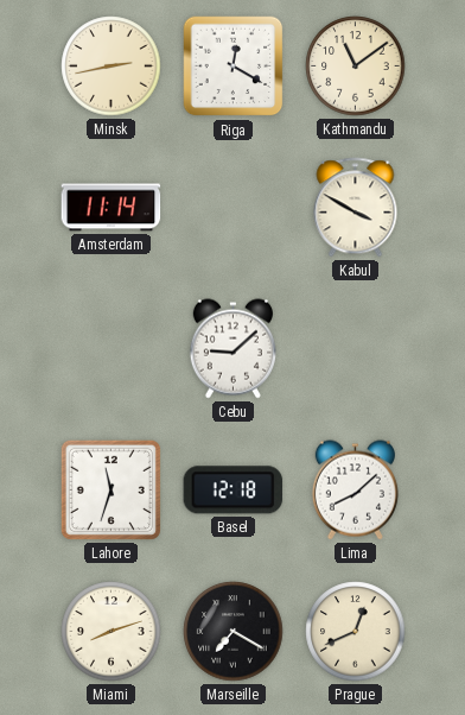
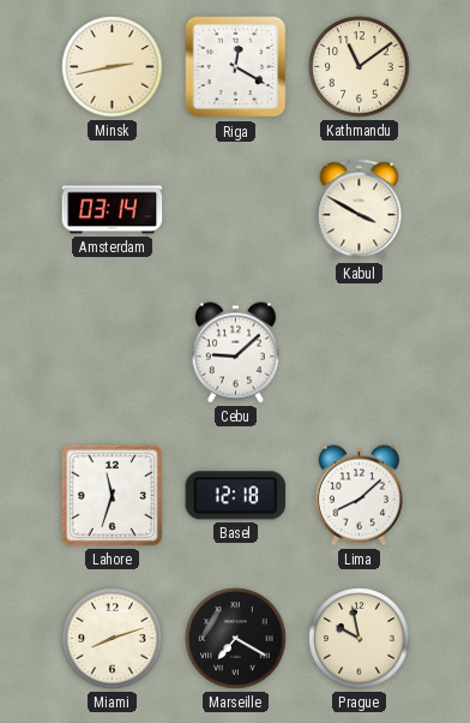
Amsterdam: 11:14 -> 03:14 (113, 210)
Prague: 12:41 -> 9:58 (360, 639)
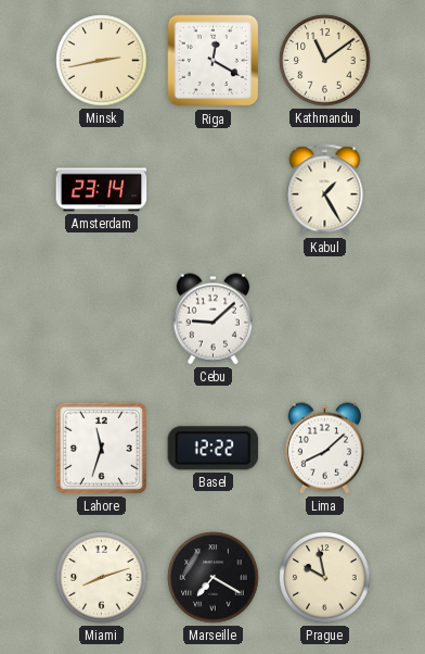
Amsterdam: 03:14 -> 23:14 (102, 190)
Kabul: 3:50 -> 1:25 (325, 190)
Basel: 12:18 -> 12:22 (214, 449)
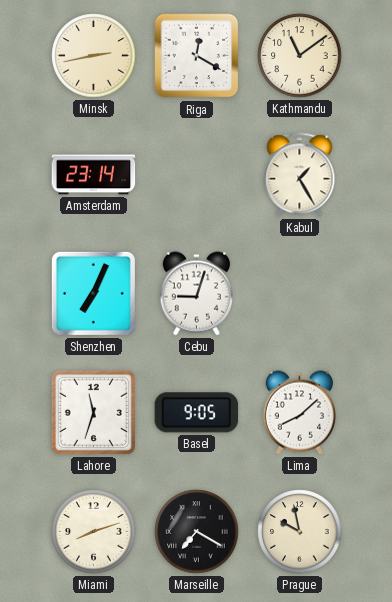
Shenzhen: none -> 7:04 (93, 293)
Cebu: 9:08 -> 9:03 (196, 294)
Basel: 12:22 -> 9:05 (197, 413)
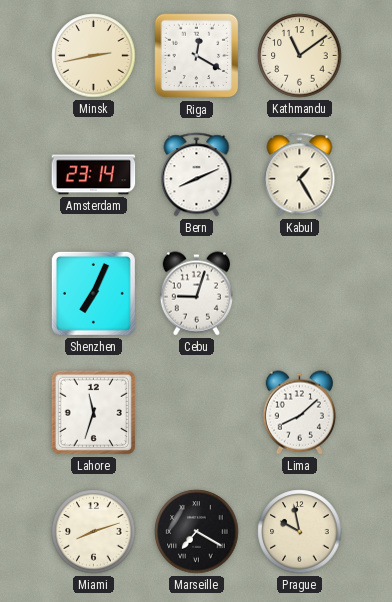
Bern: none -> 8:11 (197, 175)
Basel: 9:05 -> none (197, 413)
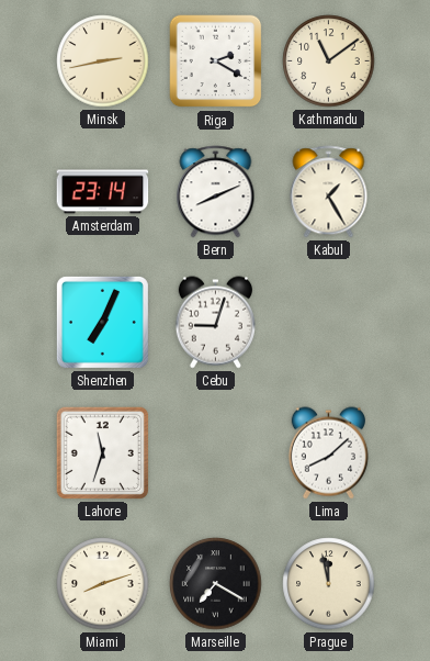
Riga: 12:20 -> 2:20 (216, 61)
Prague: 9:58 -> 11:58 (329, 584)
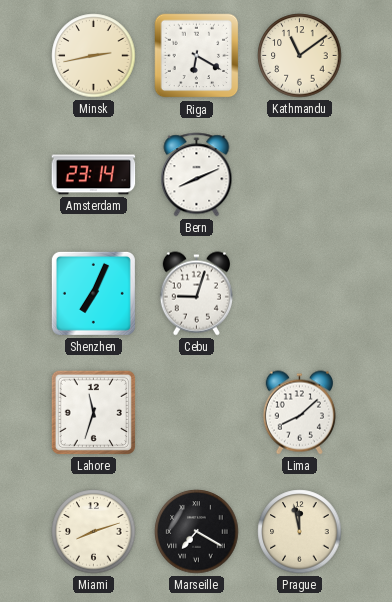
Riga: 2:20 -> 6:20 (197, 56)
Kabul: 1:25 -> none (329, 192)
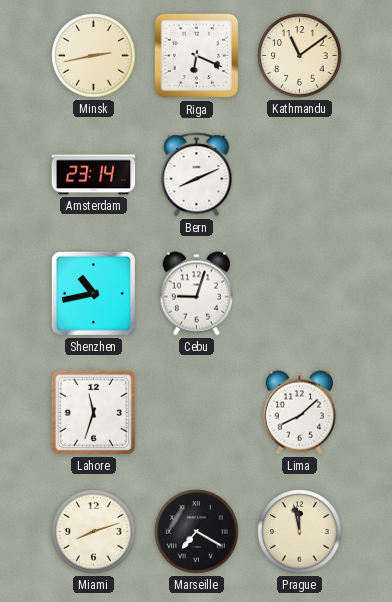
Riga: 6:20 -> 6:19 (197, 56)
Shenzhen: 7:04 -> 10:43 (93, 293)
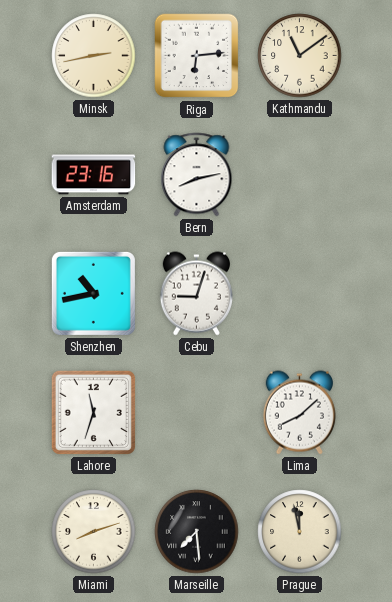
Riga: 6:19 -> 6:14 (197, 56)
Amsterdam: 23:14 -> 23:16 (94, 175)
Bern: 8:11 -> 8:13 (197, 175)
Marseille: 7:20 -> 7:29 (197, 532)
